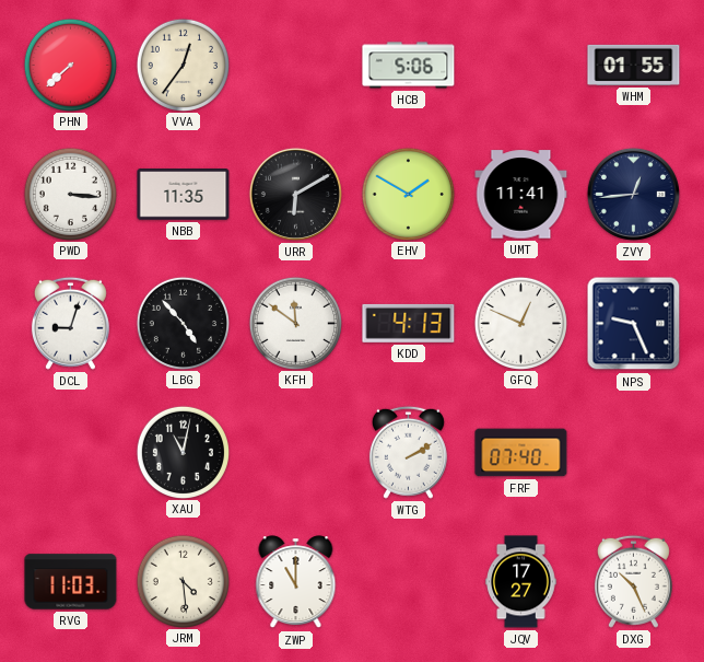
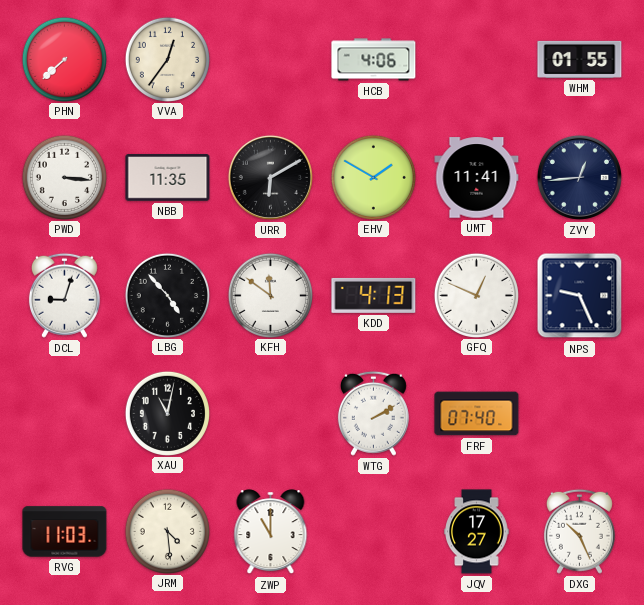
HCB: 5:06 -> 4:06 (374, 60)
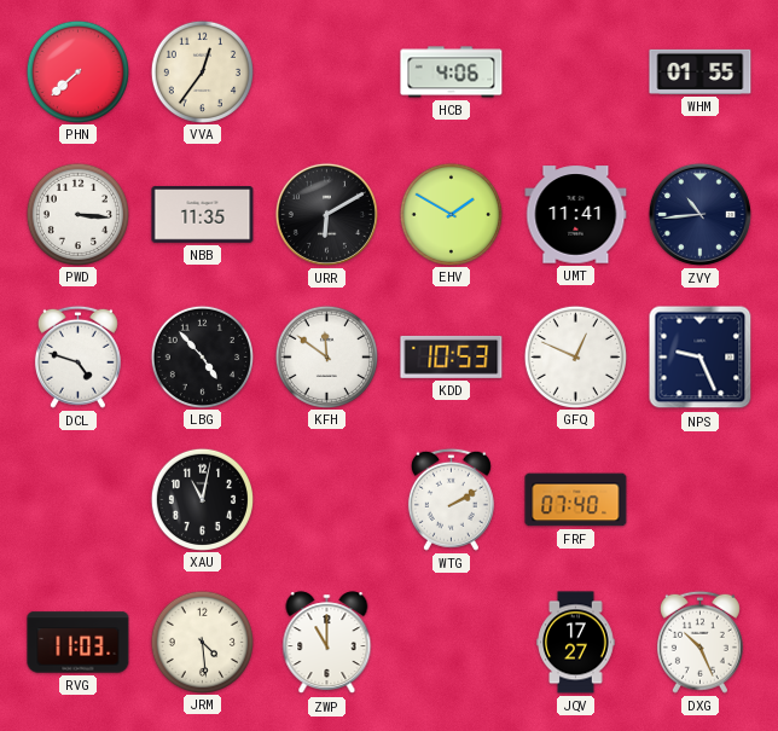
ZVY: 12:44 -> 10:44 (699, 214)
DCL: 9:03 -> 4:48 (77, 356)
KDD: 4:13 -> 10:53 (452, 356)
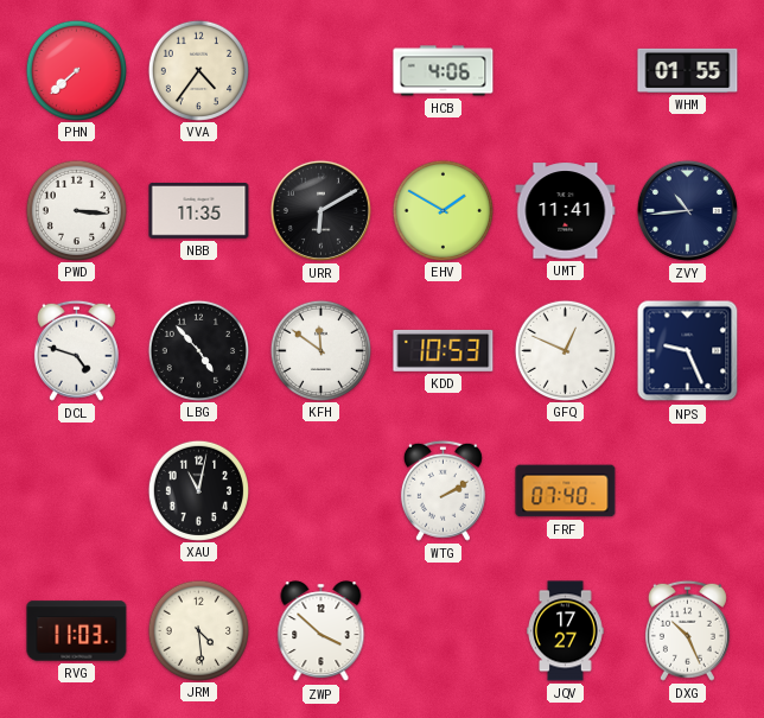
VVA: 12:36 -> 4:36 (198, 70)
ZWP: 11:00 -> 3:52 (321, 631)
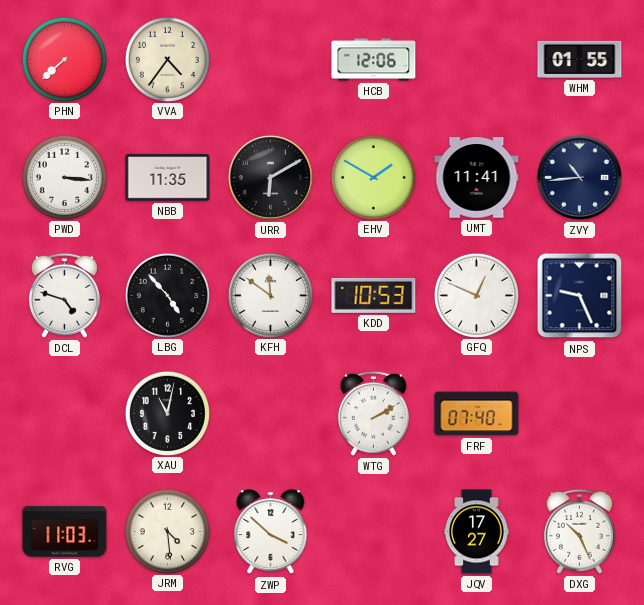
HCB: 4:06 -> 12:06 (374, 60)
